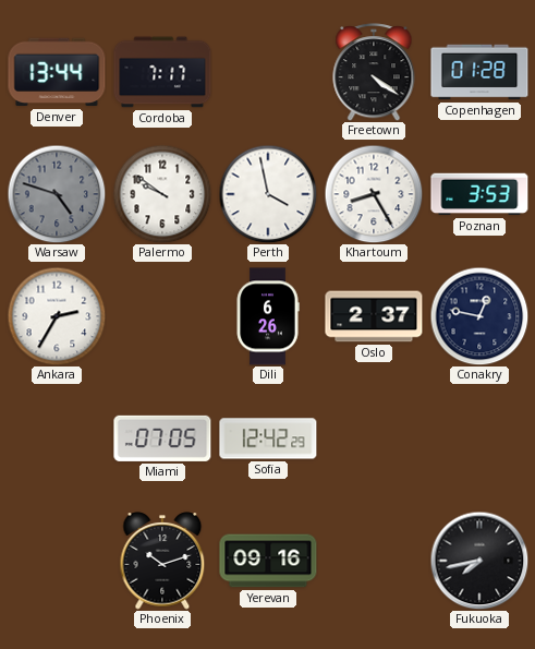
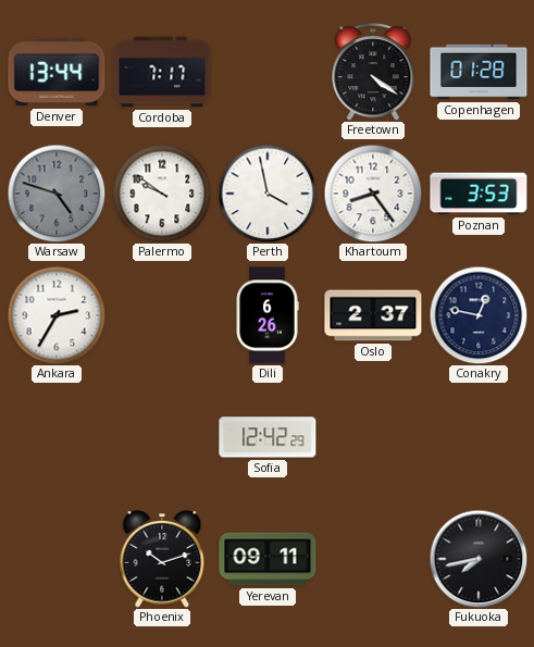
Khartoum: 8:25 -> 8:24 (373, 194)
Miami: 07:05 -> none (162, 438)
Yerevan: 09:16 -> 09:11 (268, 559)
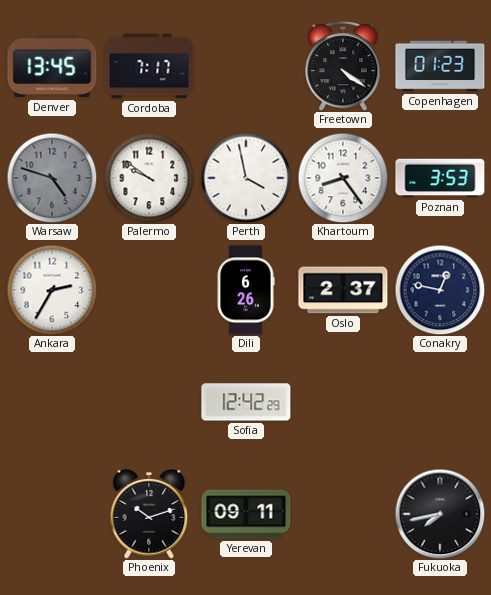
Denver: 13:44 -> 13:45 (52, 66)
Copenhagen: 01:28 -> 01:23 (440, 66)
